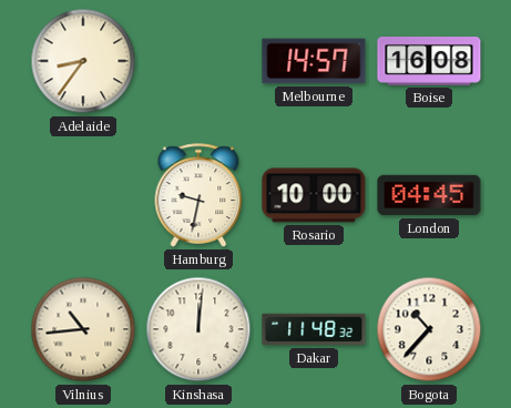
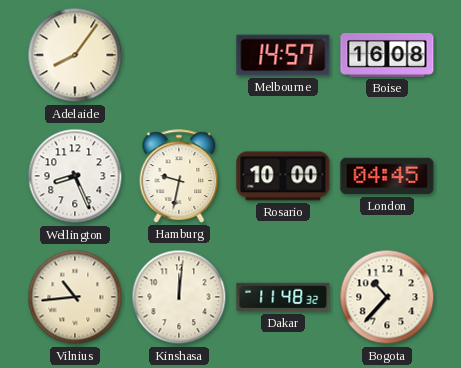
Adelaide: 8:36 -> 8:06 (75, 55)
Wellington: none -> 8:26 (75, 176)
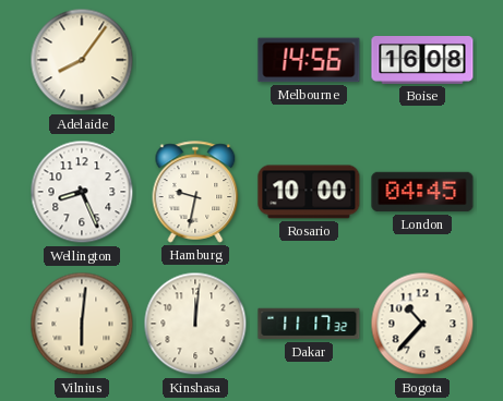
Melbourne: 14:57 -> 14:56 (309, 60)
Vilnius: 10:44 -> 6:01 (82, 324)
Dakar: 11:48 -> 11:17 (309, 324)
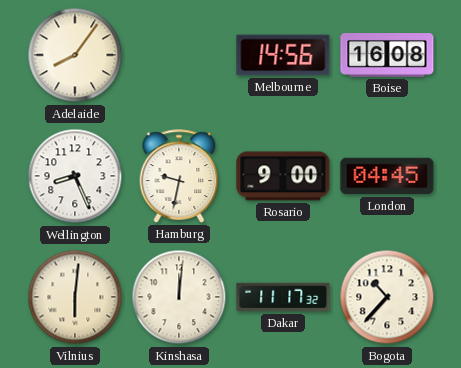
Rosario: 10:00 -> 9:00 (283, 176)
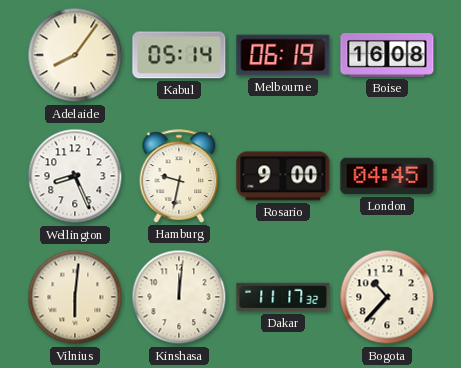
Kabul: none -> 05:14 (179, 55)
Melbourne: 14:56 -> 06:19 (283, 55)
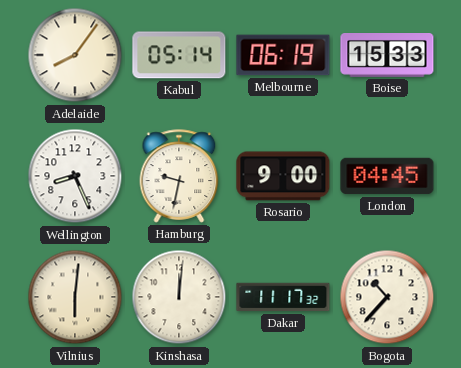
Boise: 16:08 -> 15:33 (387, 56)
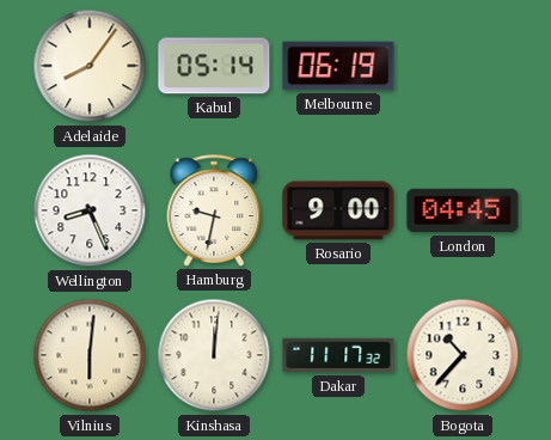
Boise: 15:33 -> none (387, 56)
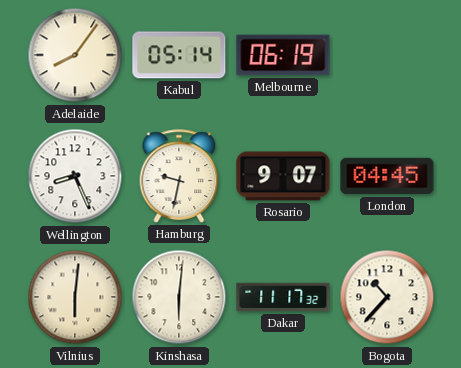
Rosario: 9:00 -> 9:07 (283, 176)
Kinshasa: 12:01 -> 6:01 (179, 297)
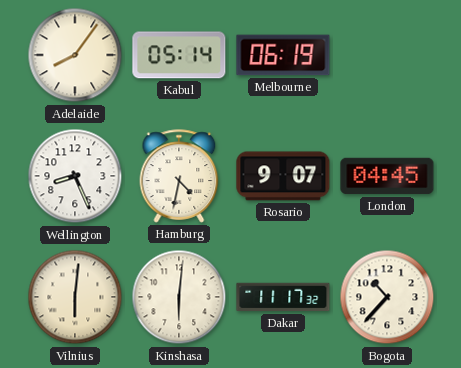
Hamburg: 9:32 -> 4:32 (179, 176)
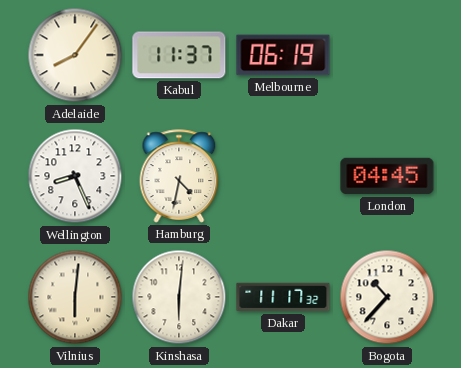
Kabul: 05:14 -> 11:37 (179, 55)
Rosario: 9:07 -> none (283, 176)
